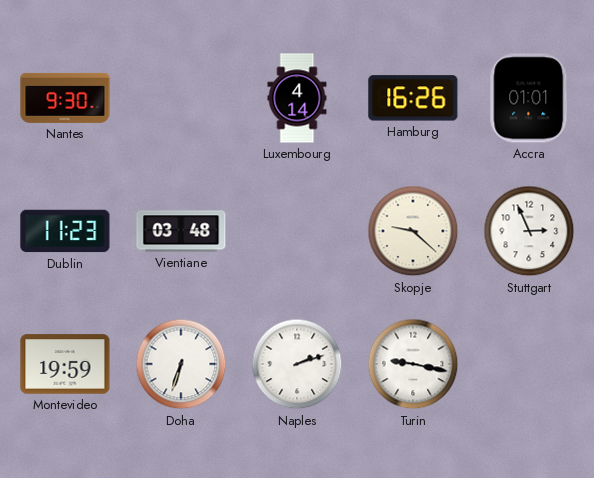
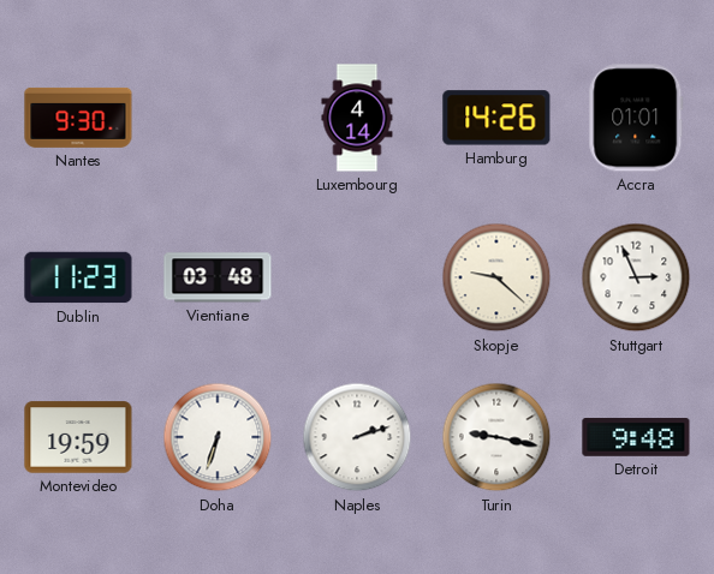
Hamburg: 16:26 -> 14:26 (496, 118)
Detroit: none -> 9:48 (636, 438)
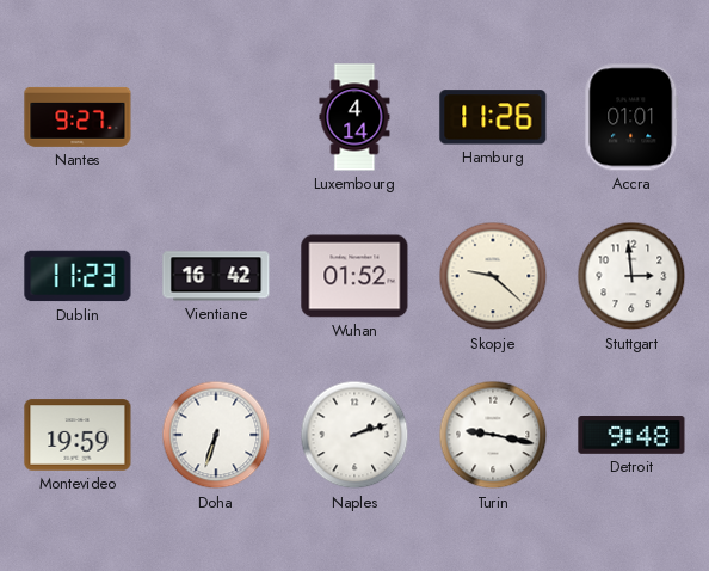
Nantes: 9:30 -> 9:27 (78, 117)
Hamburg: 14:26 -> 11:26 (493, 117)
Vientiane: 03:48 -> 16:42 (216, 276)
Wuhan: none -> 01:52 (354, 276)
Stuttgart: 2:56 -> 2:59 (631, 276)
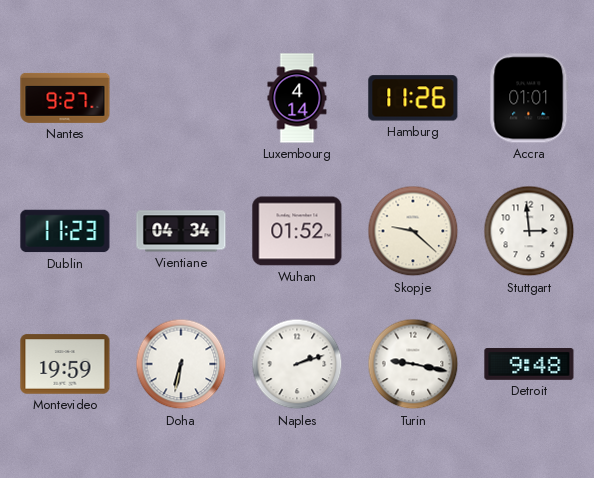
Vientiane: 16:42 -> 04:34 (181, 231)
Doha: 6:33 -> 6:32 (181, 364)
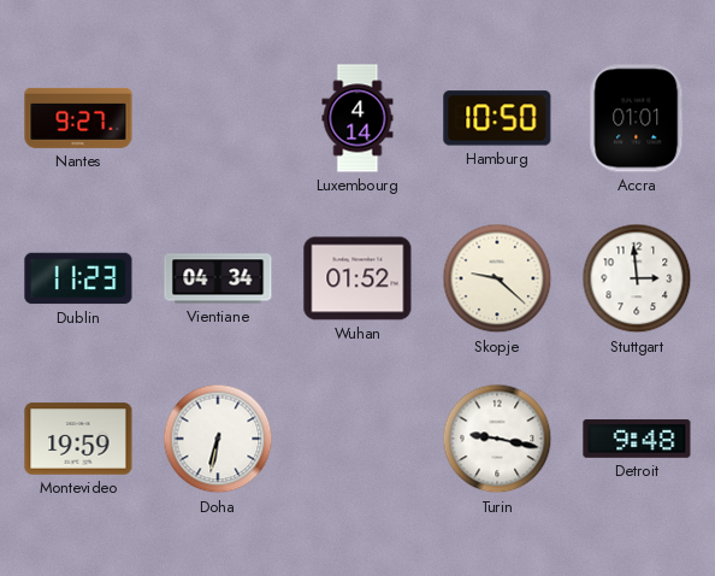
Hamburg: 11:26 -> 10:50 (497, 118)
Naples: 2:12 -> none (297, 364)
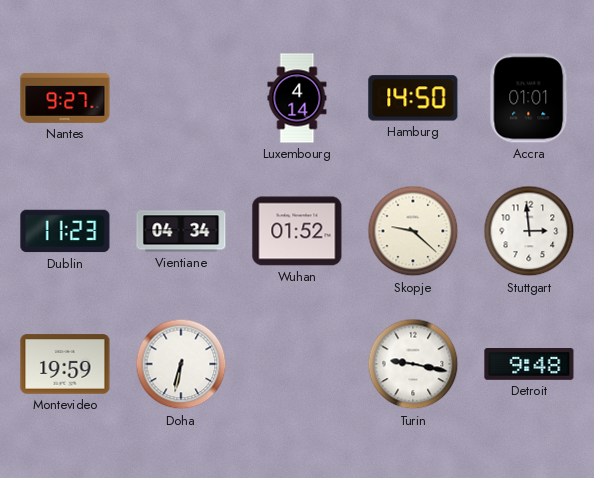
Hamburg: 10:50 -> 14:50 (413, 98)
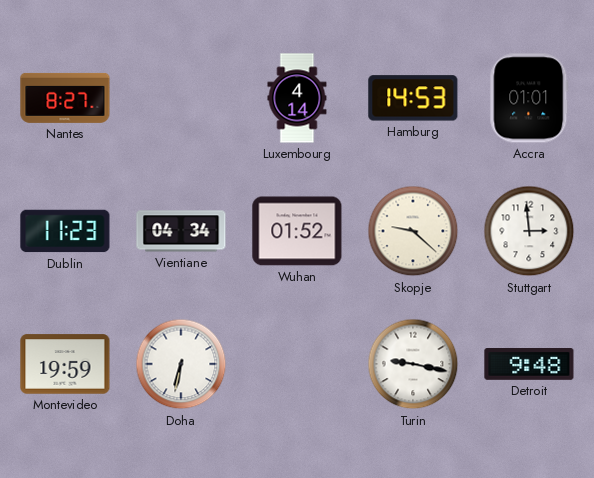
Nantes: 9:27 -> 8:27 (65, 98)
Hamburg: 14:50 -> 14:53 (413, 98)
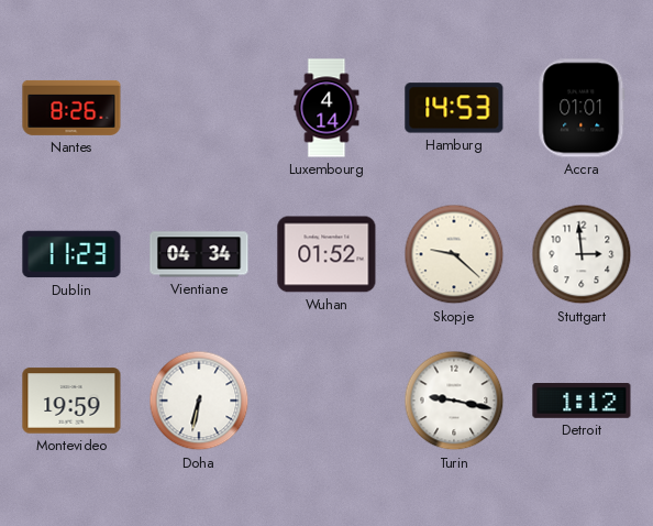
Nantes: 8:27 -> 8:26 (71, 108)
Detroit: 9:48 -> 1:12 (582, 402)
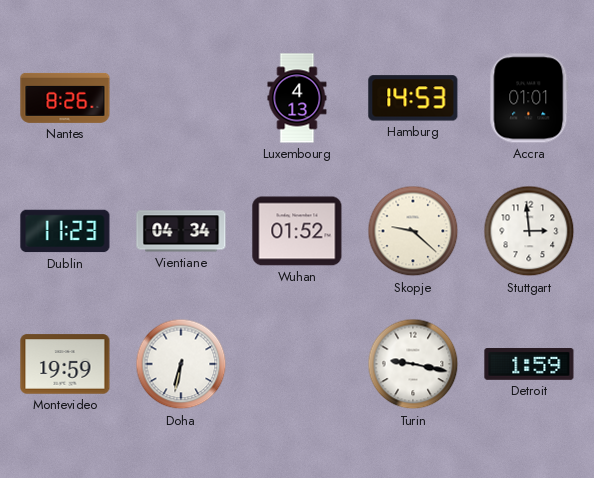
Luxembourg: 4:14 -> 4:13 (297, 98)
Detroit: 1:12 -> 1:59 (529, 365)
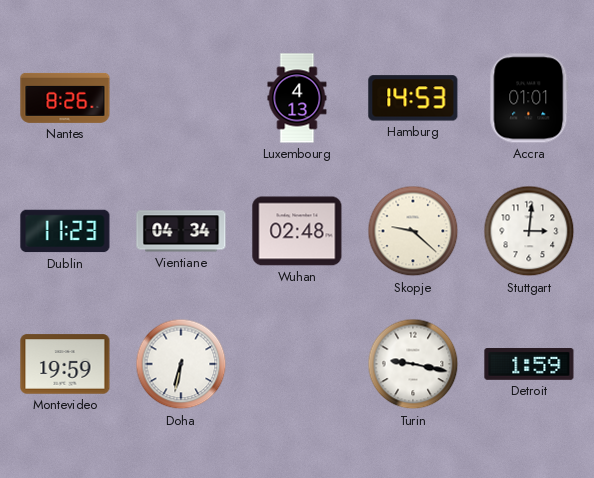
Wuhan: 01:52 -> 02:48 (297, 231)
Stuttgart: 2:59 -> 3:01 (529, 231)
